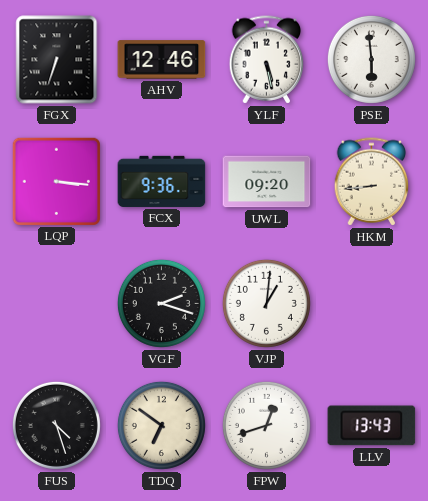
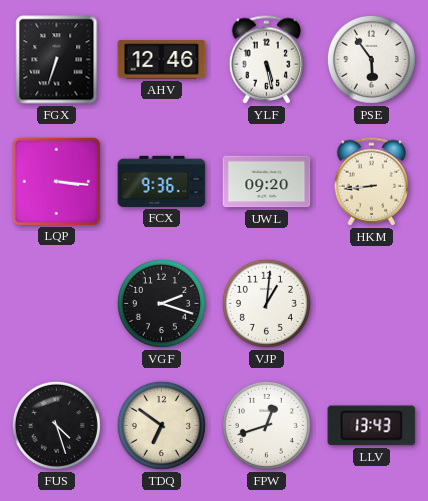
PSE: 5:59 -> 5:54 (371, 59)
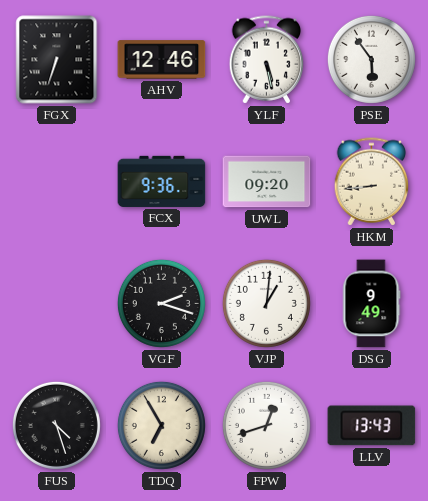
LQP: 3:16 -> none (56, 181)
DSG: none -> 9:49 (371, 304)
TDQ: 6:51 -> 6:55 (161, 425)
